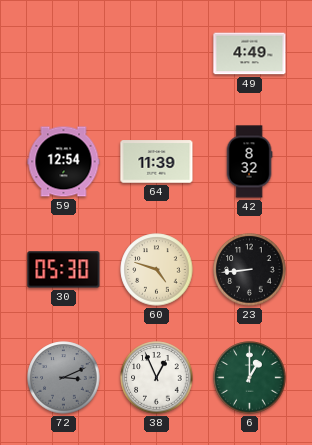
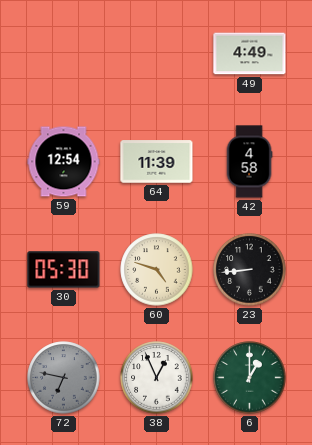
42: 8:32 -> 4:58 (249, 162)
72: 3:11 -> 6:47 (64, 378)
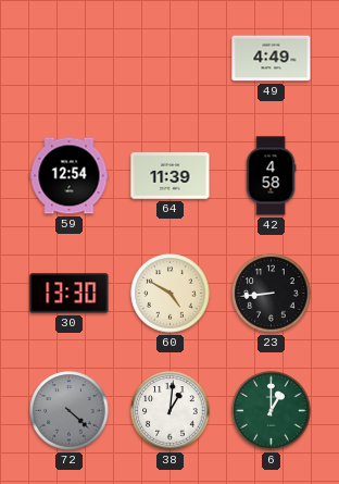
30: 05:30 -> 13:30 (70, 294)
60: 4:48 -> 4:50 (171, 294)
72: 6:47 -> 4:22 (70, 411)
38: 12:56 -> 1:01 (171, 411)
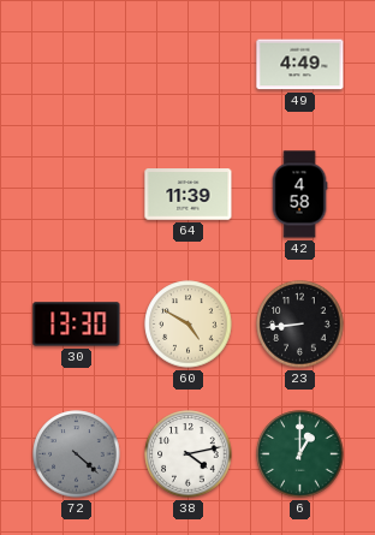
59: 12:54 -> none (70, 176)
38: 1:01 -> 4:13 (189, 454)
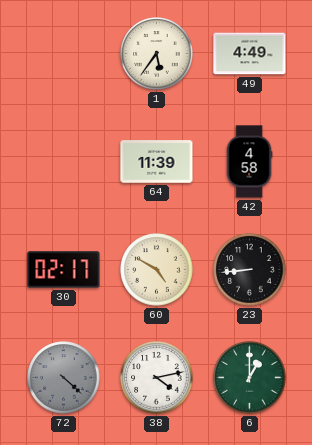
1: none -> 5:36 (157, 54)
30: 13:30 -> 02:17 (64, 270)
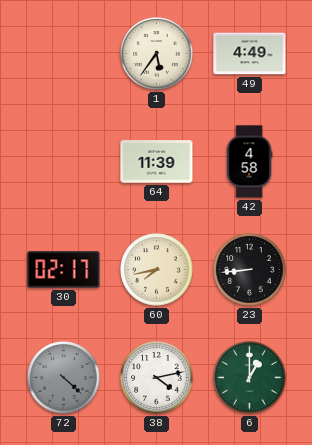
60: 4:50 -> 7:43 (157, 270)
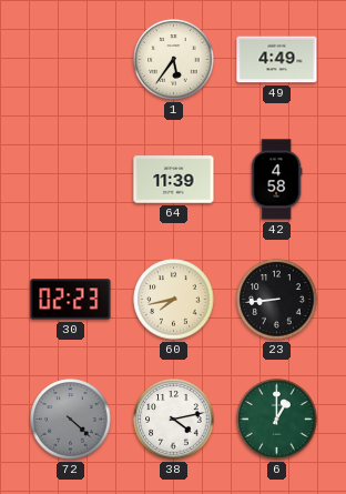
30: 02:17 -> 02:23 (71, 300)
